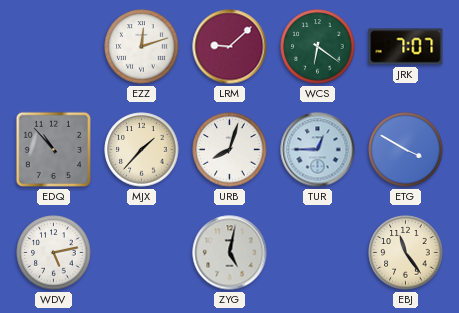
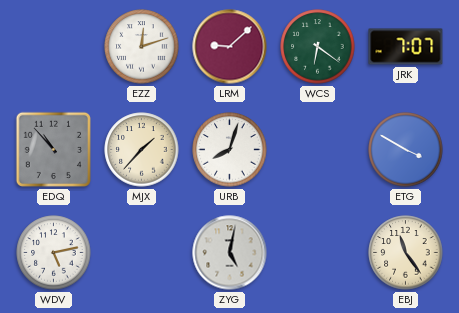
TUR: 12:45 -> none (318, 150)
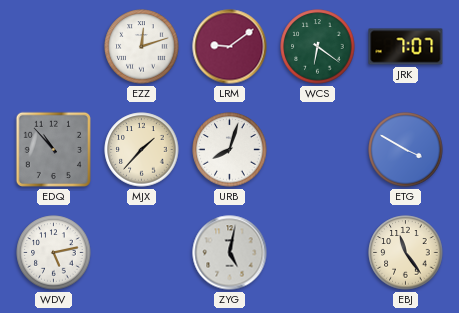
LRM: 9:08 -> 9:09 (230, 47)
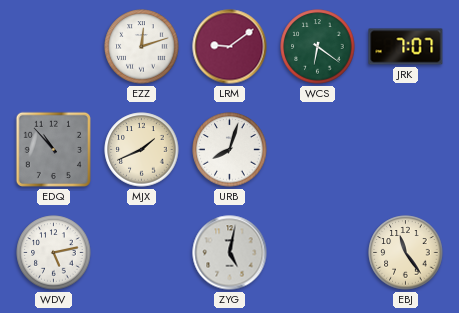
MJX: 1:37 -> 1:41 (142, 150)
ETG: 3:50 -> none (406, 150)
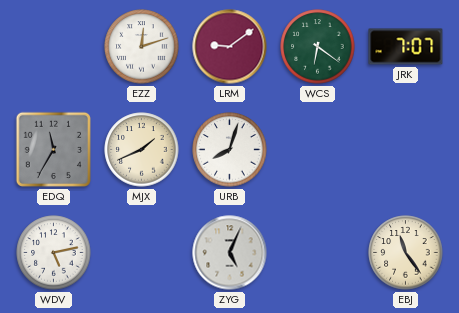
EDQ: 10:53 -> 11:35 (53, 149)
ZYG: 5:02 -> 5:04 (230, 253)
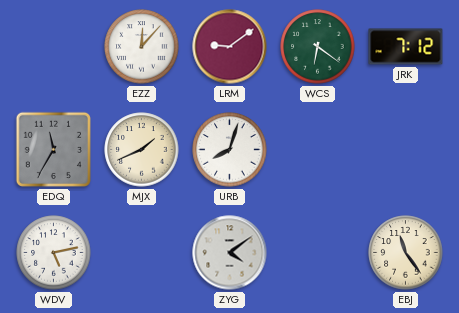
EZZ: 12:12 -> 12:07 (142, 47)
JRK: 7:07 -> 7:12 (406, 47)
ZYG: 5:04 -> 4:09 (230, 253)
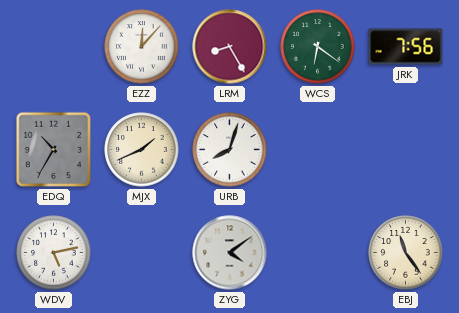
LRM: 9:09 -> 8:25 (230, 47)
JRK: 7:12 -> 7:56 (406, 47)
EDQ: 11:35 -> 10:35 (53, 149)
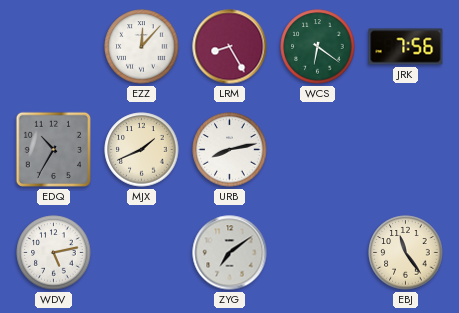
URB: 8:03 -> 8:13 (230, 150)
ZYG: 4:09 -> 7:09 (230, 253)
